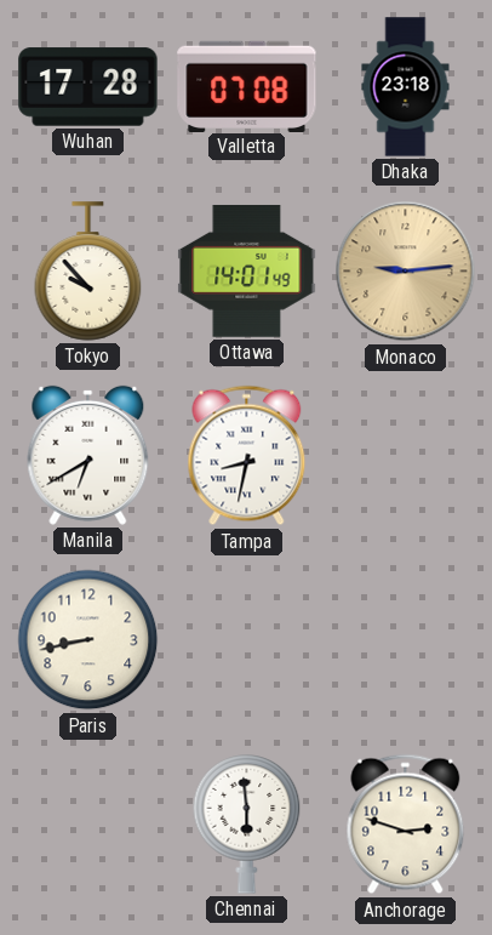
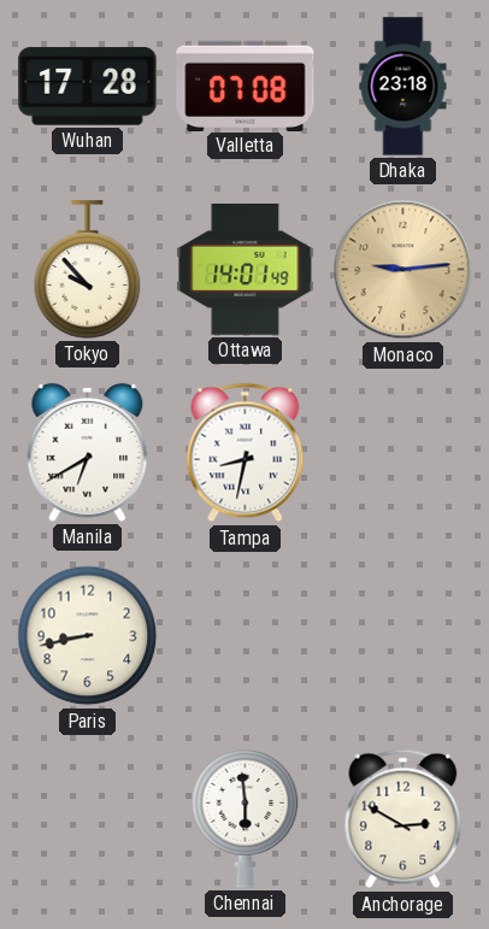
Anchorage: 2:48 -> 2:50 (403, 819)
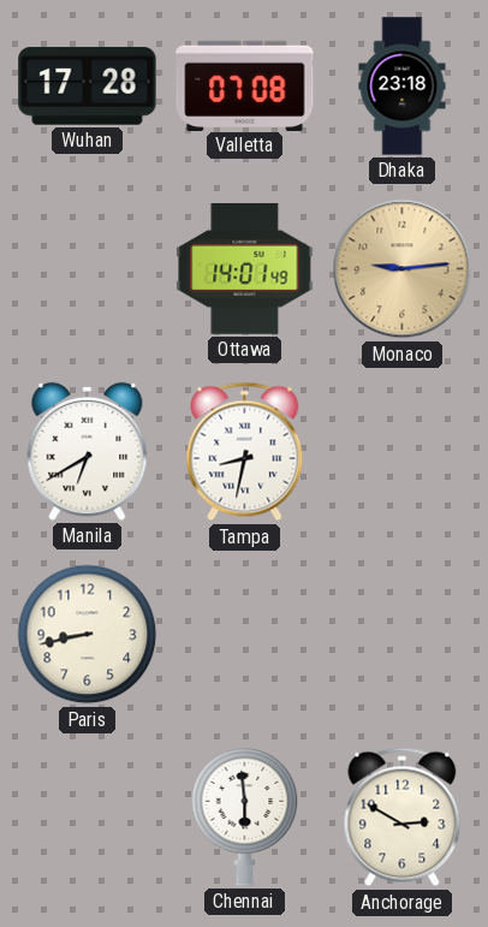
Tokyo: 9:53 -> none (88, 270)
